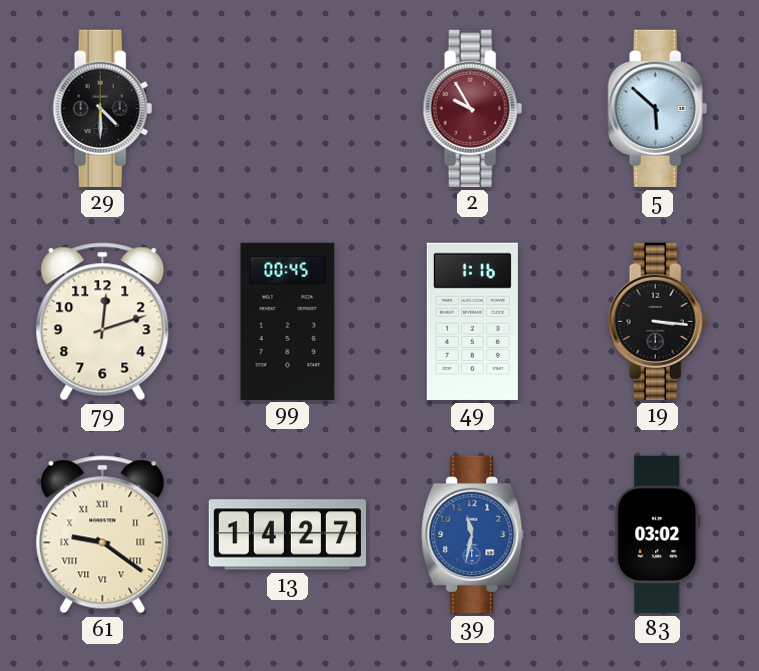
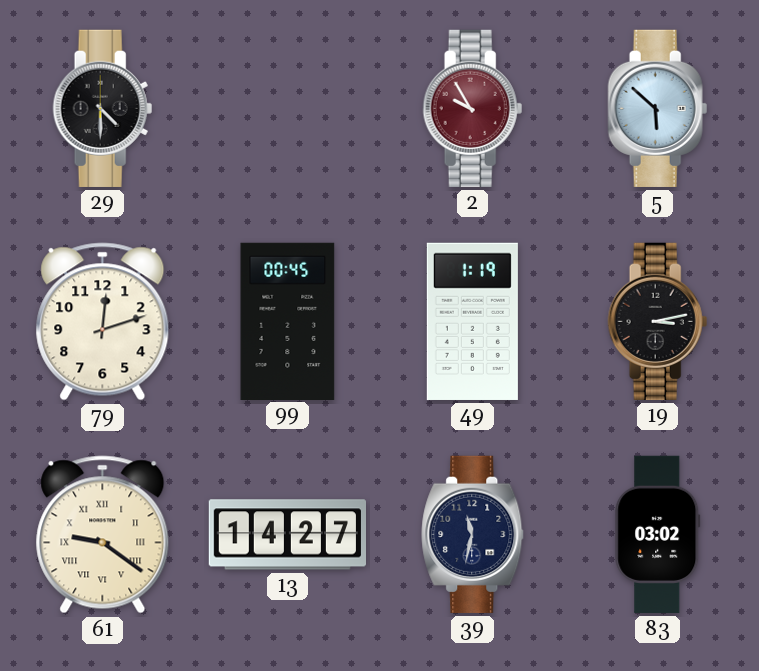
49: 1:16 -> 1:19 (472, 321)
19: 3:16 -> 3:13 (658, 321)
39 dial: blue -> navy (473, 534)
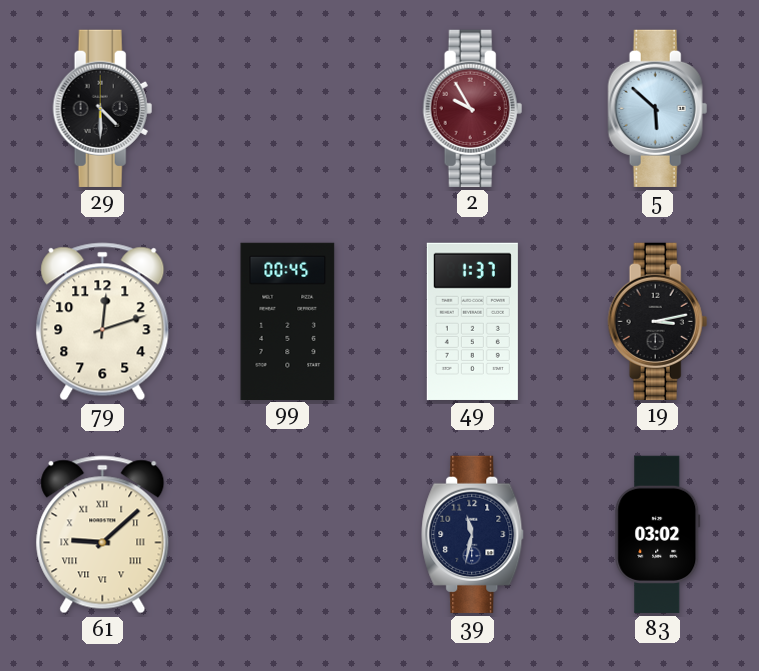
49: 1:19 -> 1:37 (472, 321)
61: 9:21 -> 9:08 (103, 535)
13: 14:27 -> none (287, 535)
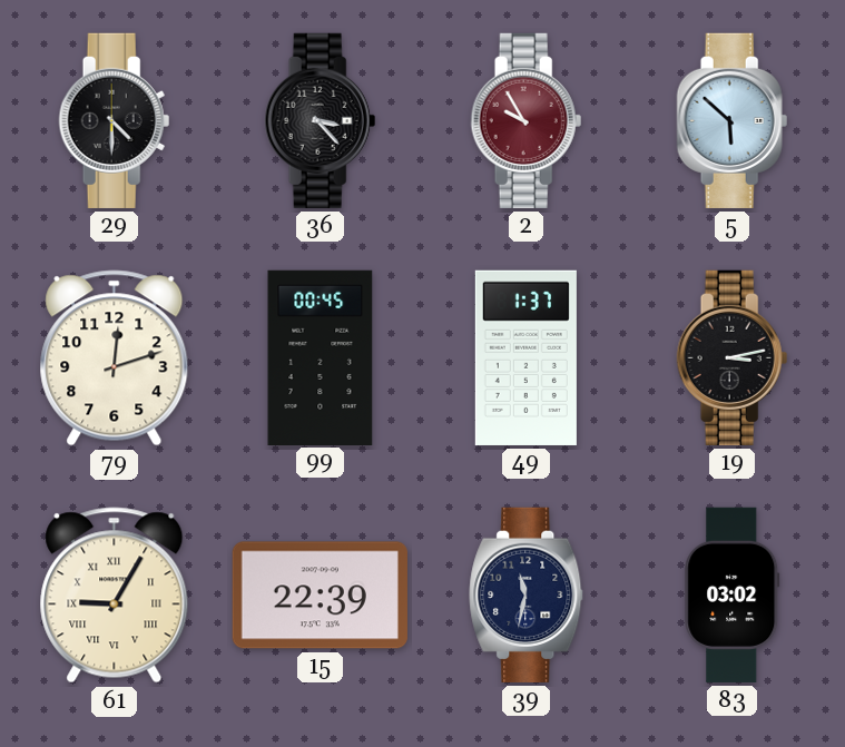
36: none -> 3:23 (321, 120)
61: 9:08 -> 9:05 (115, 596)
15: none -> 22:39 (320, 596)
